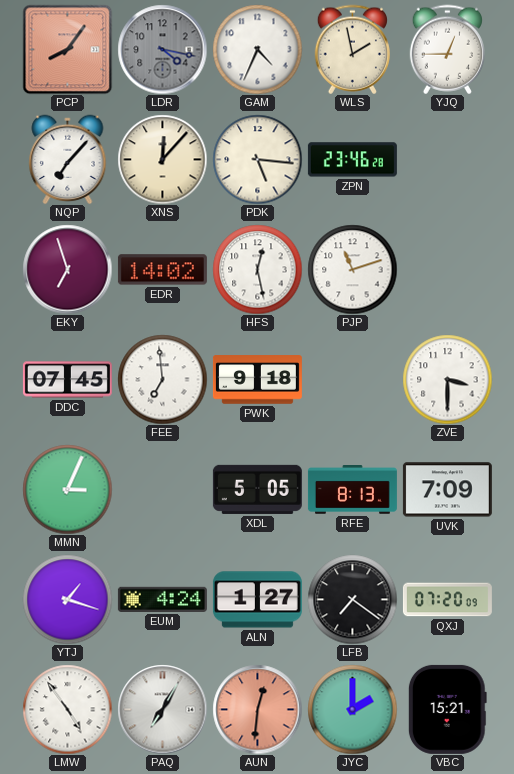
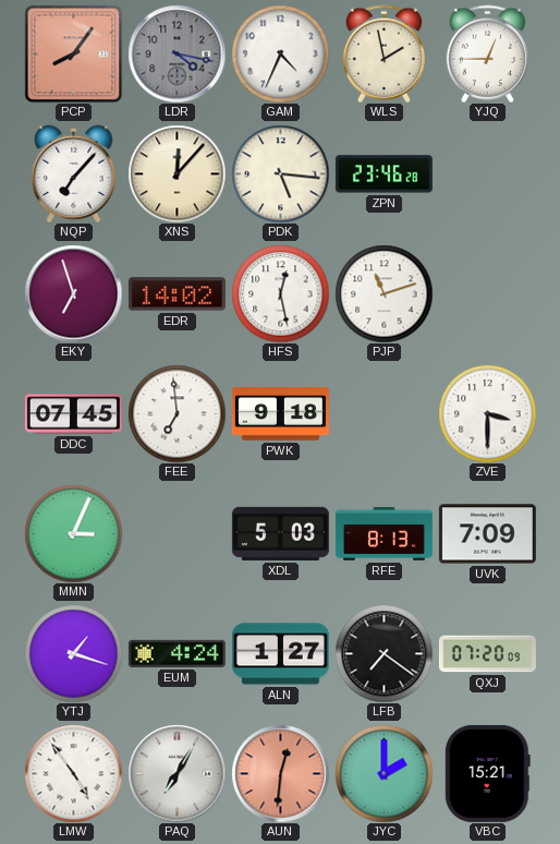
XDL: 5:05 -> 5:03 (280, 533)
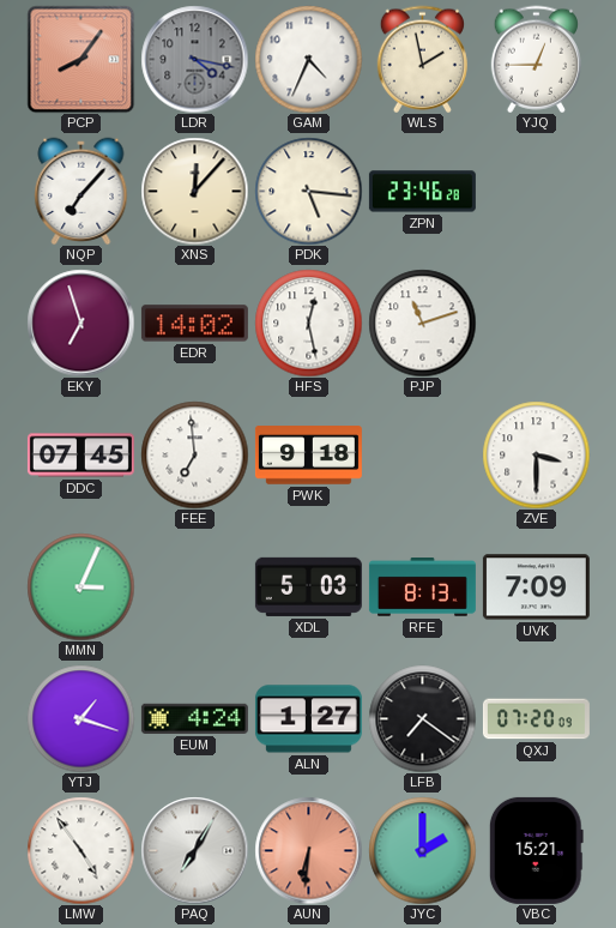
AUN: 12:31 -> 6:31 (308, 850)
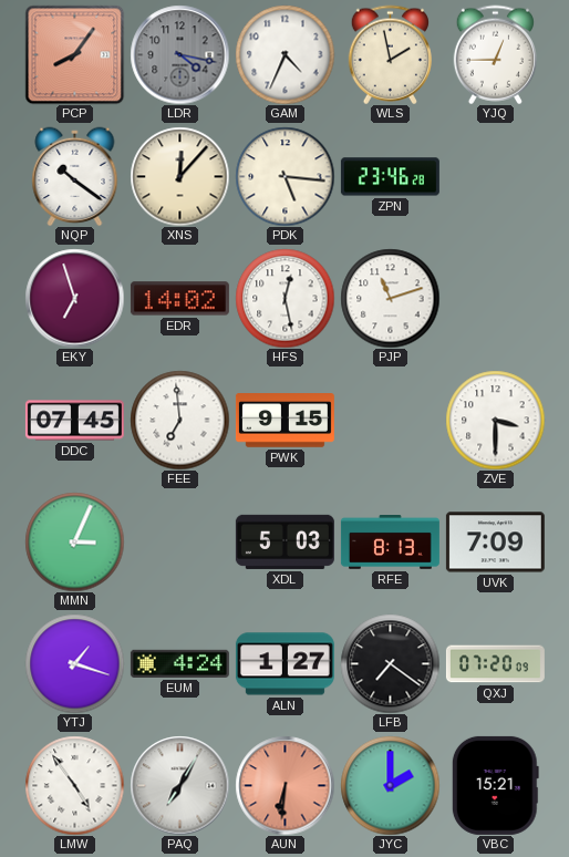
NQP: 7:07 -> 10:21 (75, 176)
PWK: 9:18 -> 9:15 (284, 421)
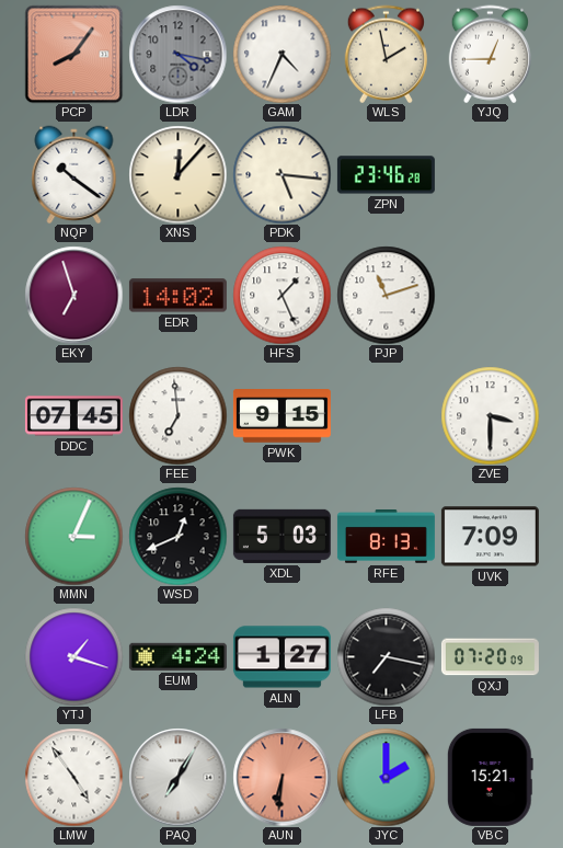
HFS: 12:28 -> 1:26 (281, 295)
WSD: none -> 12:41 (177, 536)
LFB: 7:21 -> 7:17 (386, 656)
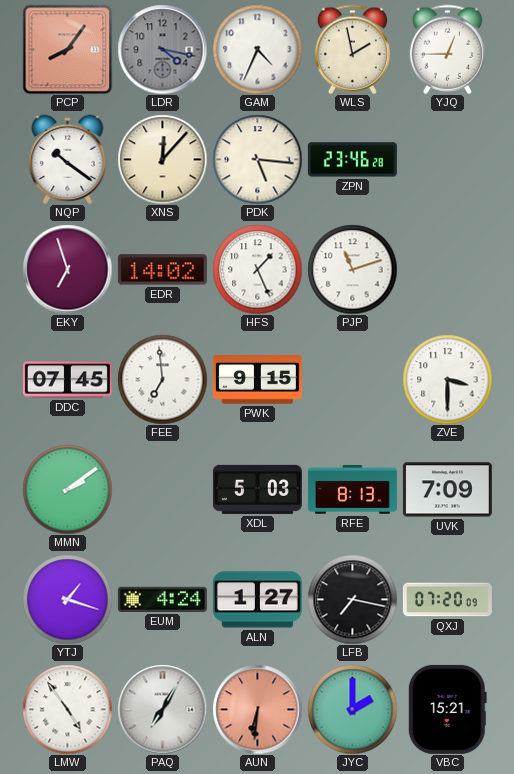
MMN: 3:04 -> 2:09 (67, 489)
WSD: 12:41 -> none (177, 536)
